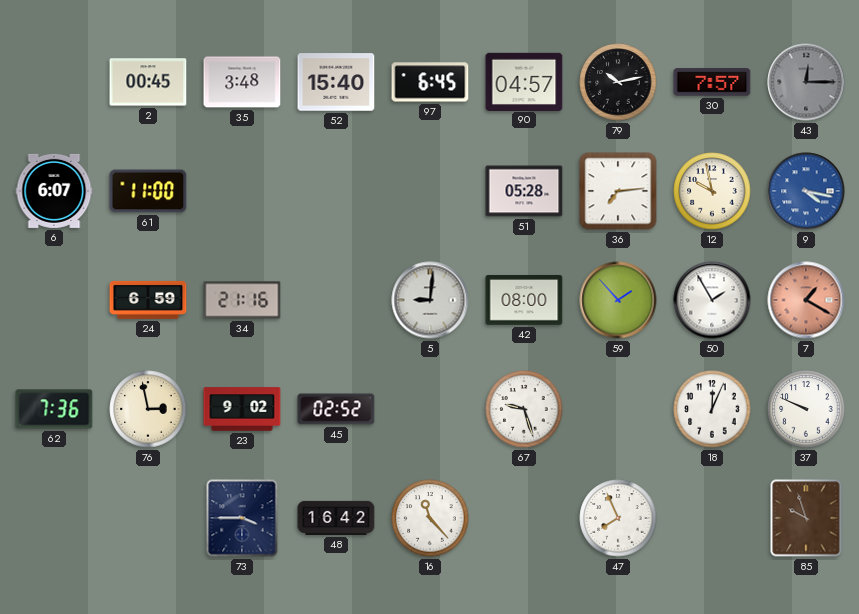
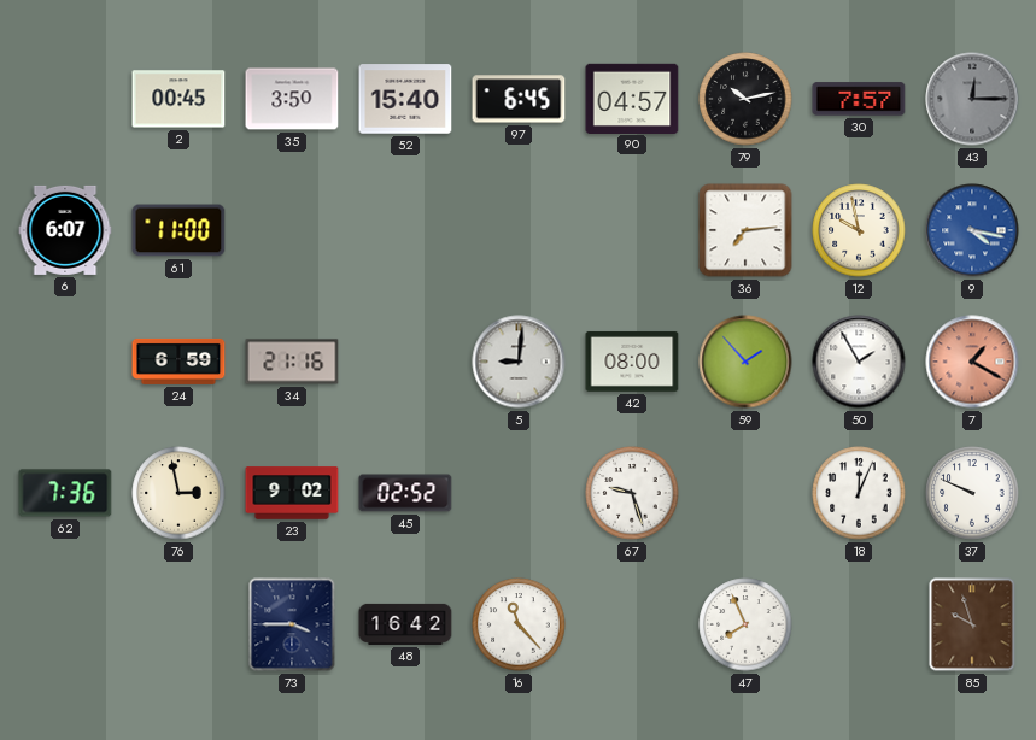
35: 3:48 -> 3:50 (292, 99)
51: 05:28 -> none (524, 191)
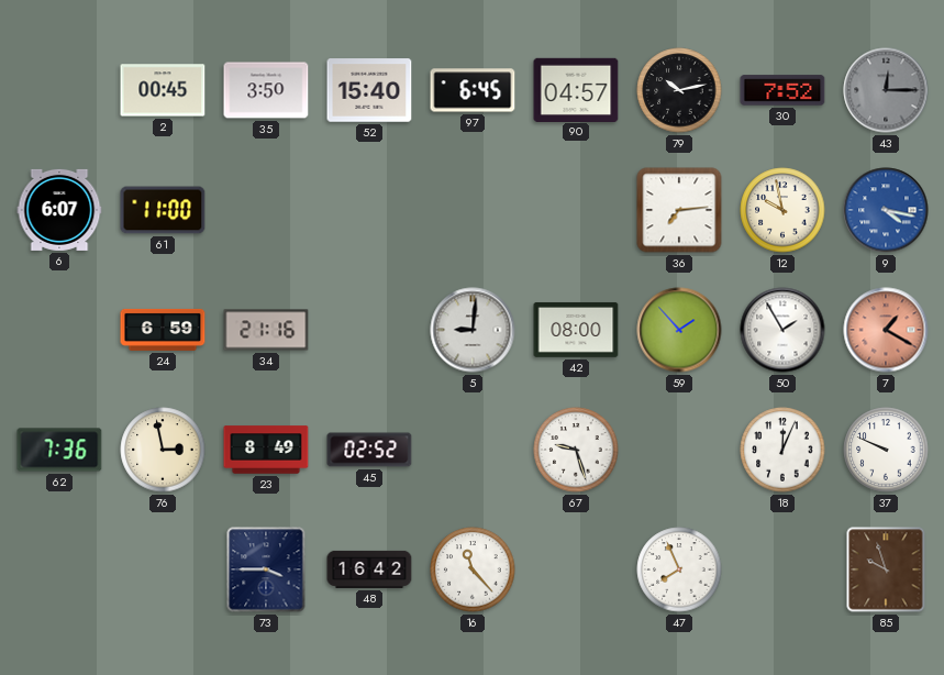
30: 7:57 -> 7:52 (782, 90)
23: 9:02 -> 8:49 (266, 450)
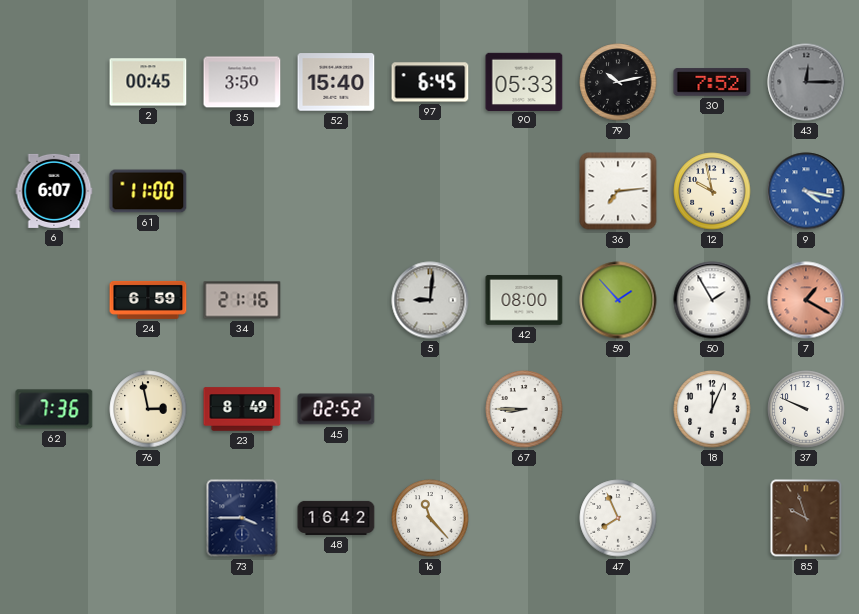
90: 04:57 -> 05:33 (524, 81)
67: 9:27 -> 8:45 (524, 409)
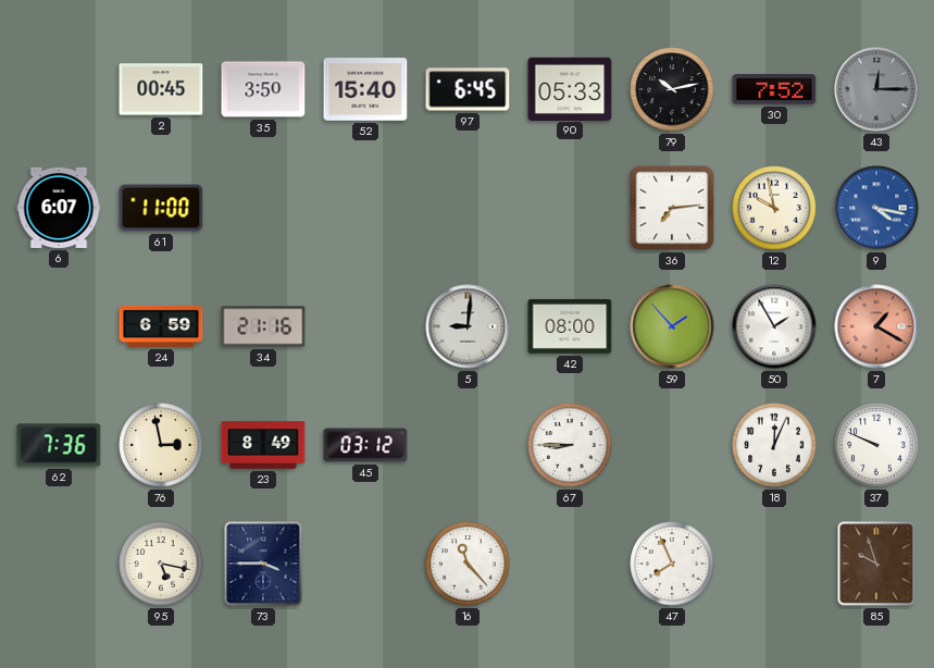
45: 02:52 -> 03:12 (365, 445)
95: none -> 5:17 (161, 564)
48: 16:42 -> none (336, 518)
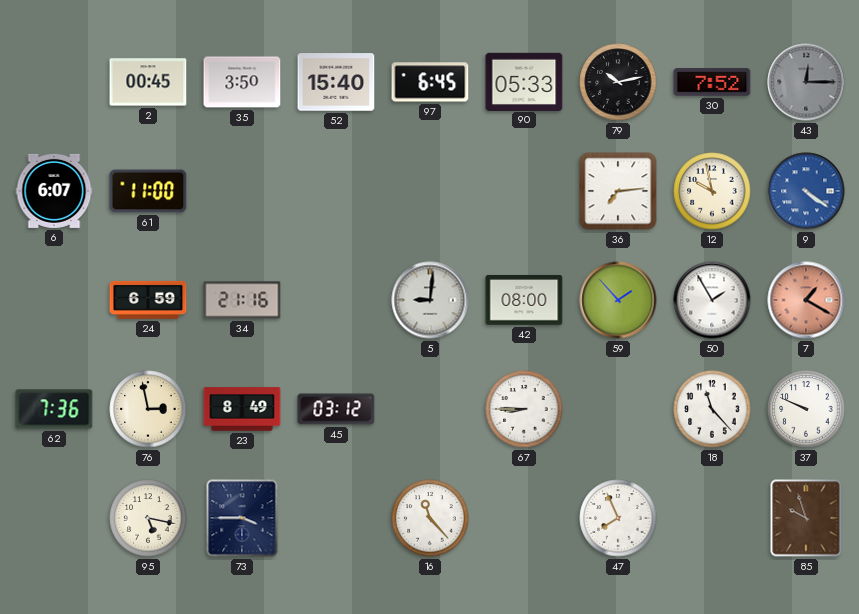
9: 4:17 -> 4:21 (806, 191)
18: 12:04 -> 11:23 (712, 409)
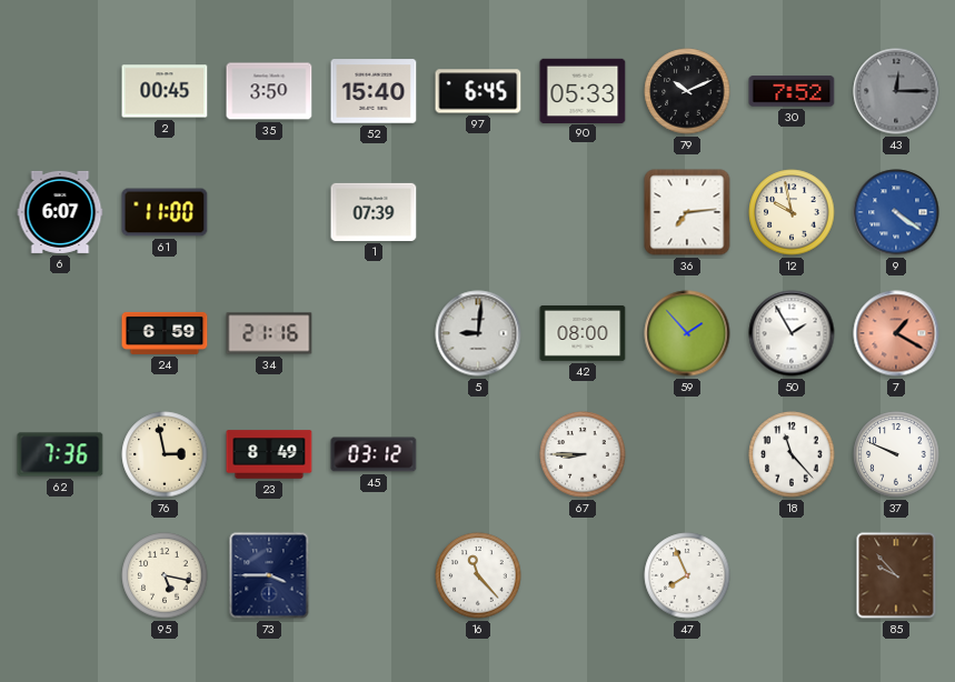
79: 10:13 -> 10:11 (687, 91)
1: none -> 07:39 (374, 212)
85: 9:57 -> 9:53 (896, 575)
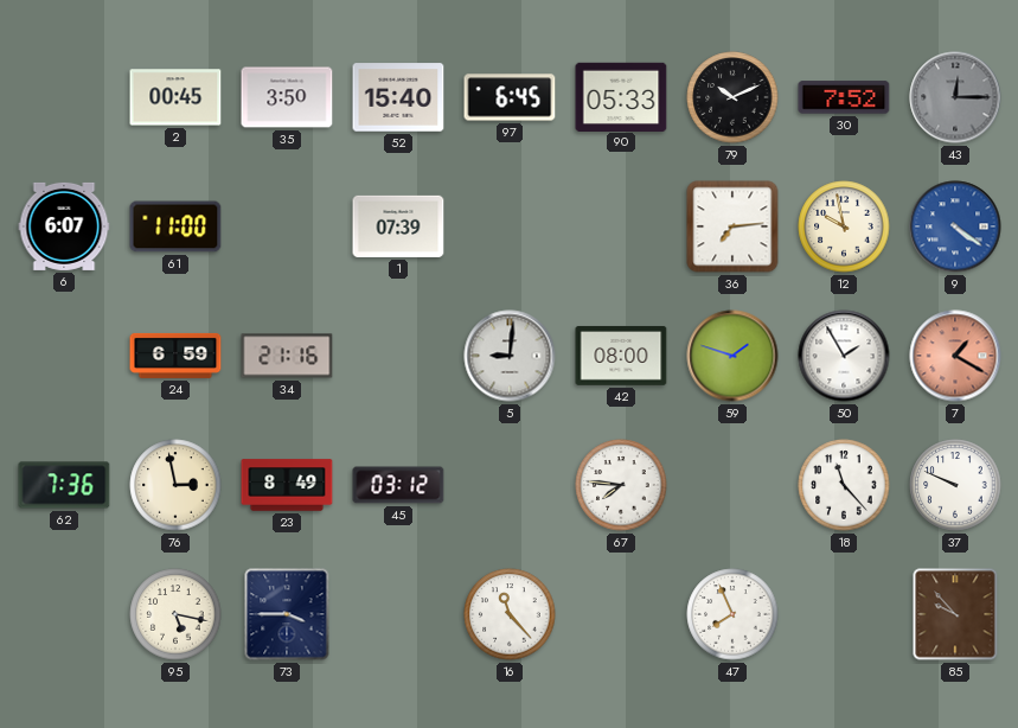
59: 1:53 -> 1:48 (732, 356)
67: 8:45 -> 7:46 (621, 485)
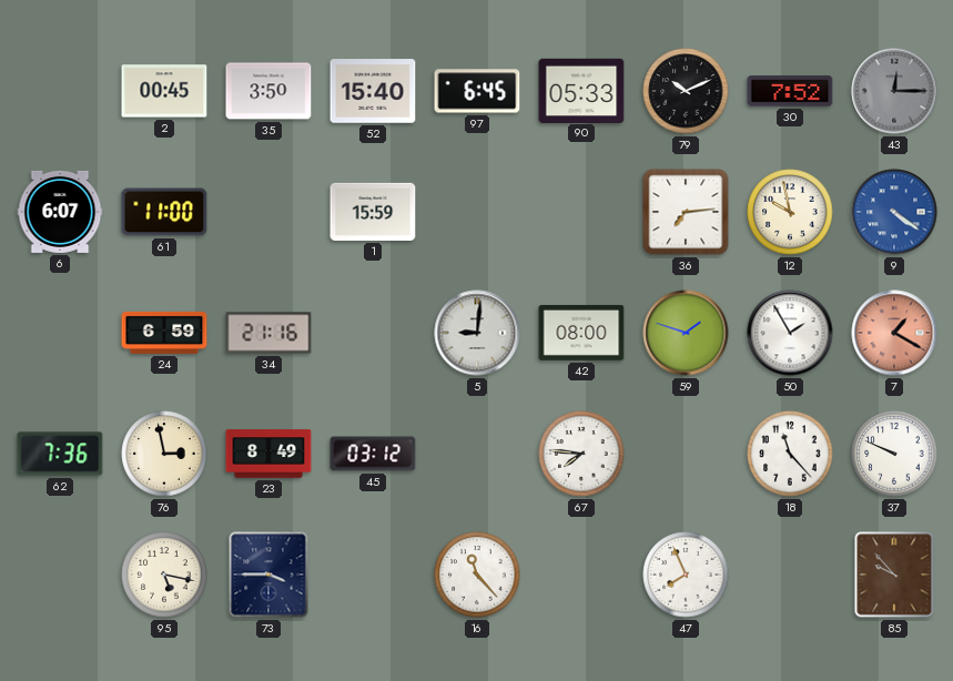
1: 07:39 -> 15:59 (373, 212)
